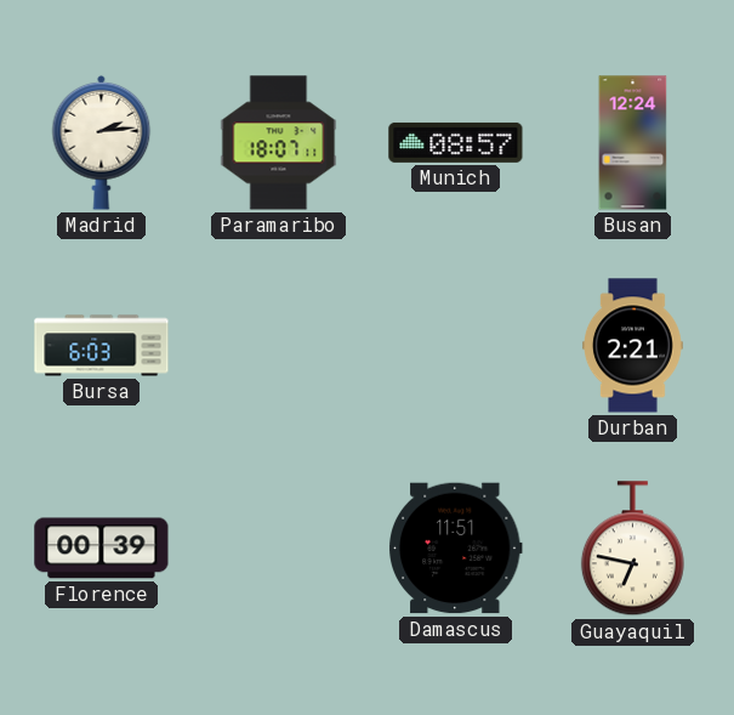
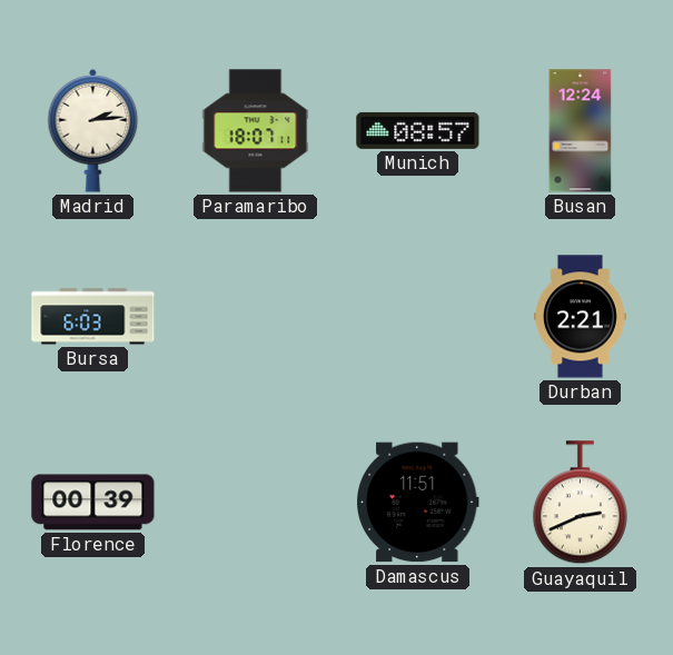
Guayaquil: 6:47 -> 2:41 (580, 503)
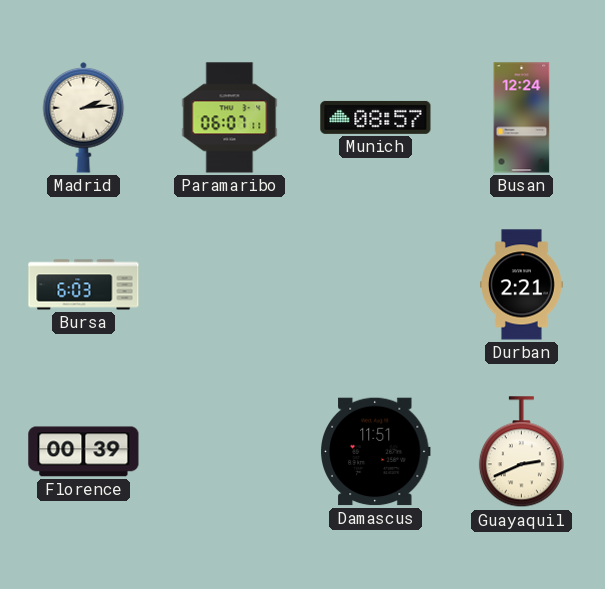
Paramaribo: 18:07 -> 06:07 (230, 118)
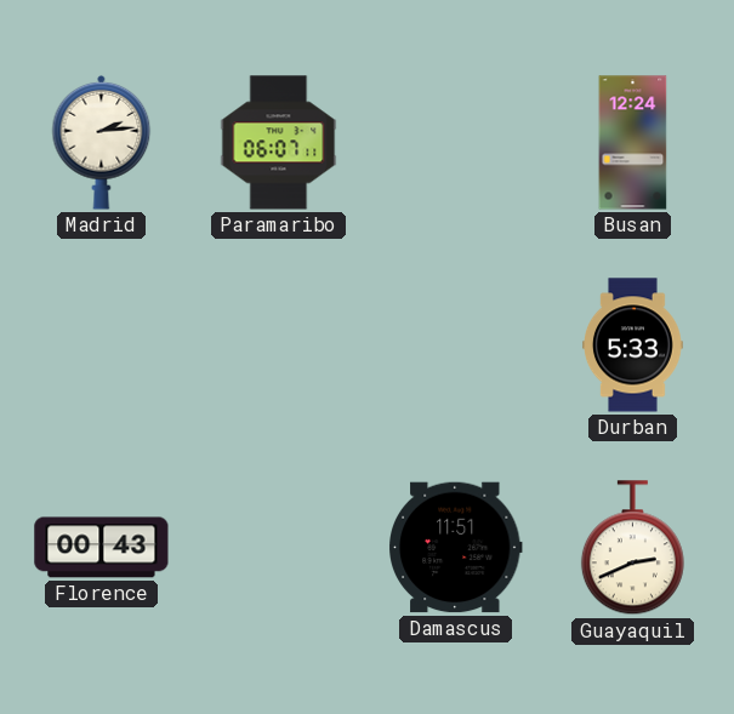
Munich: 08:57 -> none (376, 117)
Bursa: 6:03 -> none (84, 285)
Durban: 2:21 -> 5:33 (633, 345)
Florence: 00:39 -> 00:43 (102, 548)
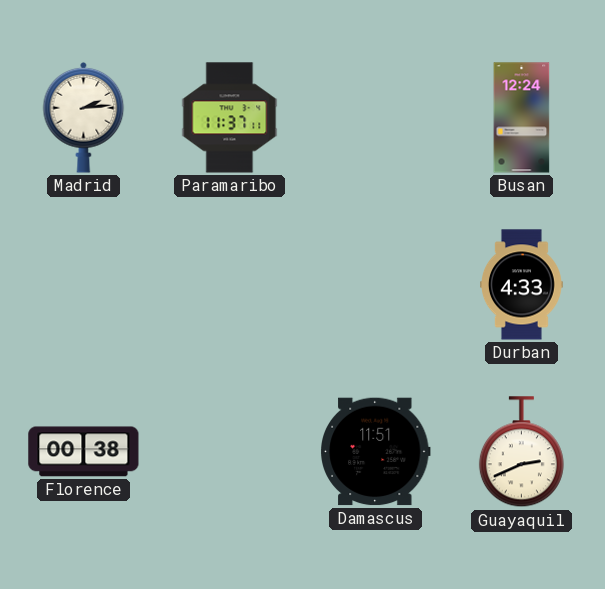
Paramaribo: 06:07 -> 11:37 (230, 118)
Durban: 5:33 -> 4:33 (522, 285)
Florence: 00:43 -> 00:38 (84, 452)
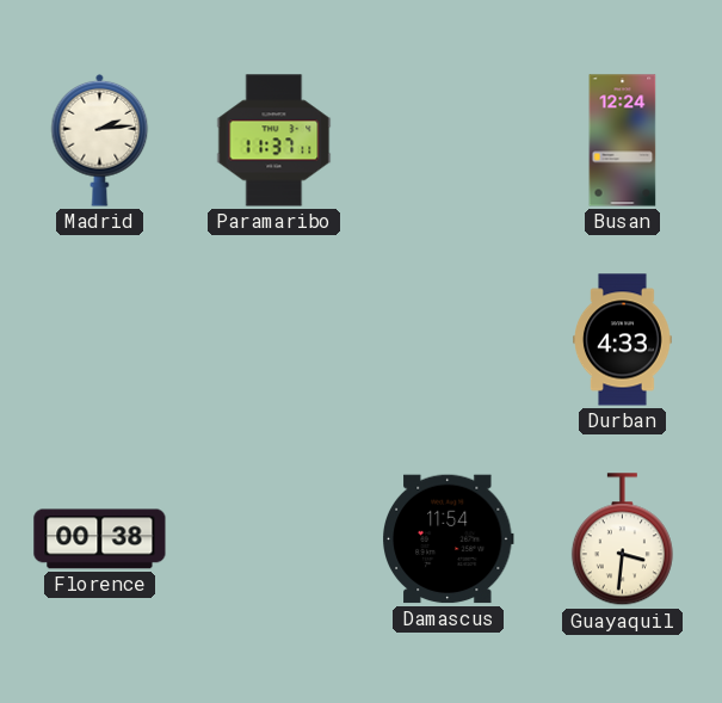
Damascus: 11:51 -> 11:54 (448, 539)
Guayaquil: 2:41 -> 3:31 (622, 539)
